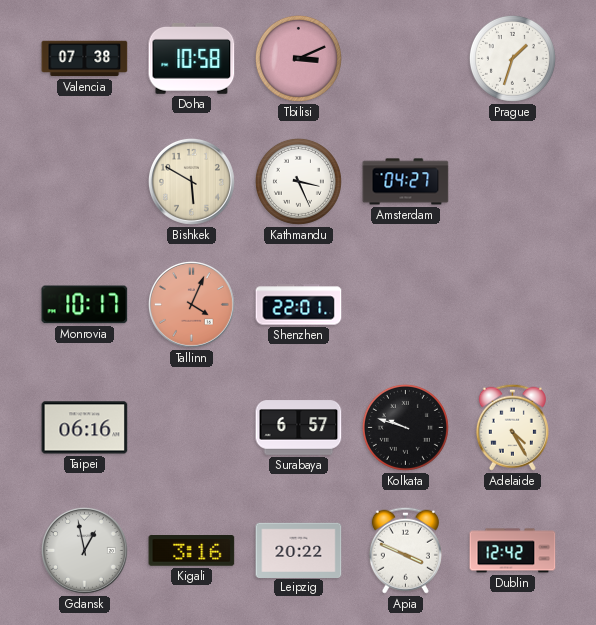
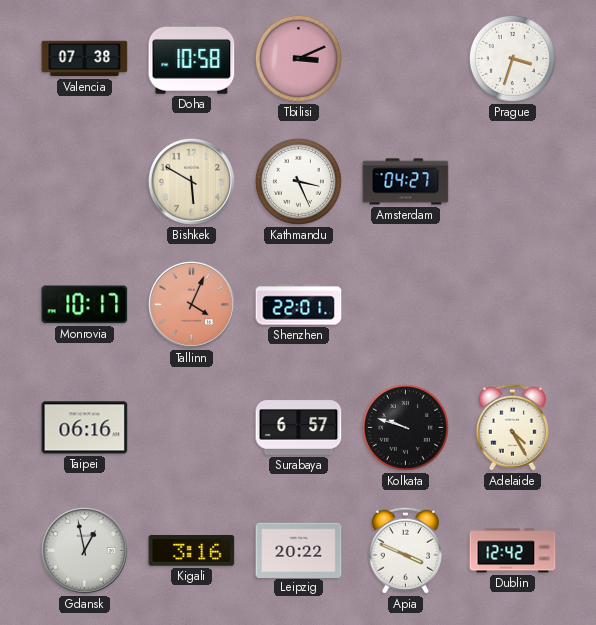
Prague: 1:33 -> 3:33 (512, 58)
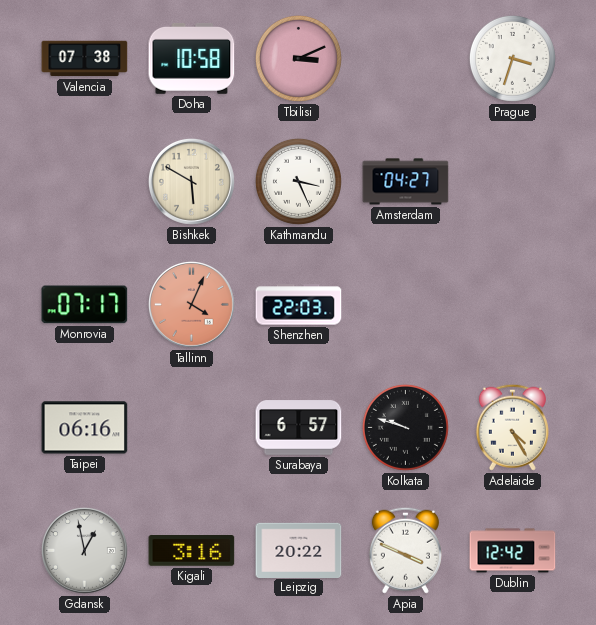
Monrovia: 10:17 -> 07:17 (85, 305)
Shenzhen: 22:01 -> 22:03 (299, 305)
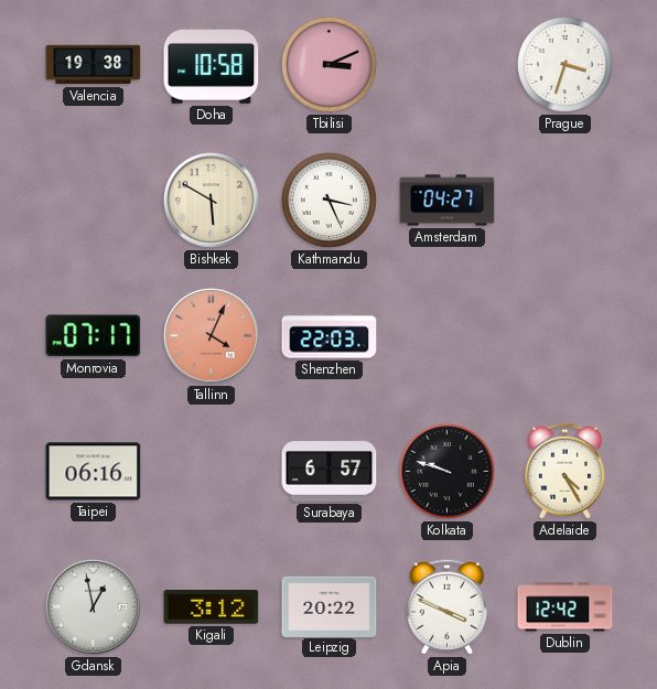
Valencia: 07:38 -> 19:38 (94, 65)
Kigali: 3:16 -> 3:12 (212, 607)
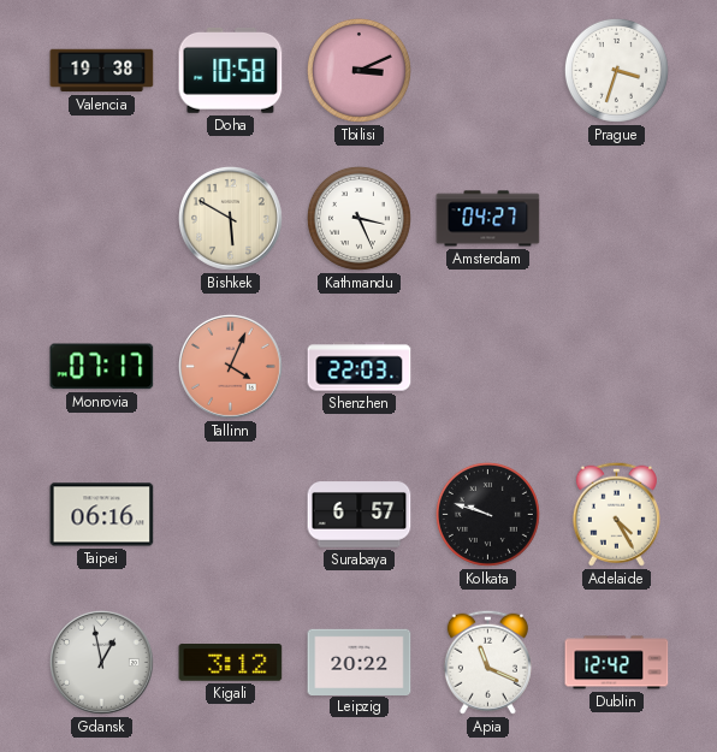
Apia: 3:49 -> 11:19 (487, 662)
